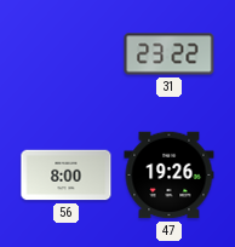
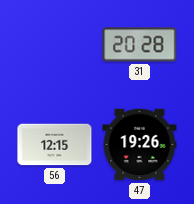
31: 23:22 -> 20:28 (140, 45)
56: 8:00 -> 12:15 (55, 145)
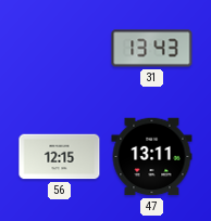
31: 20:28 -> 13:43 (152, 49)
47: 19:26 -> 13:11 (152, 157)
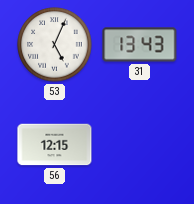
53: none -> 5:04 (55, 45)
47: 13:11 -> none (152, 157)
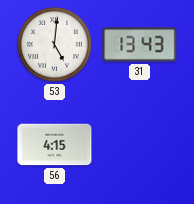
53: 5:04 -> 5:01 (55, 45)
56: 12:15 -> 4:15 (55, 145)
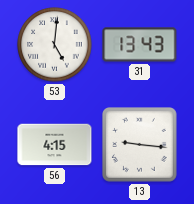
13: none -> 9:16 (140, 145)
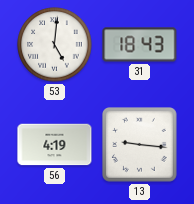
31: 13:43 -> 18:43 (140, 45)
56: 4:15 -> 4:19 (55, 145)
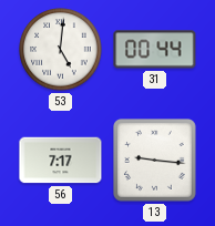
31: 18:43 -> 00:44 (155, 50)
56: 4:19 -> 7:17 (61, 161)
